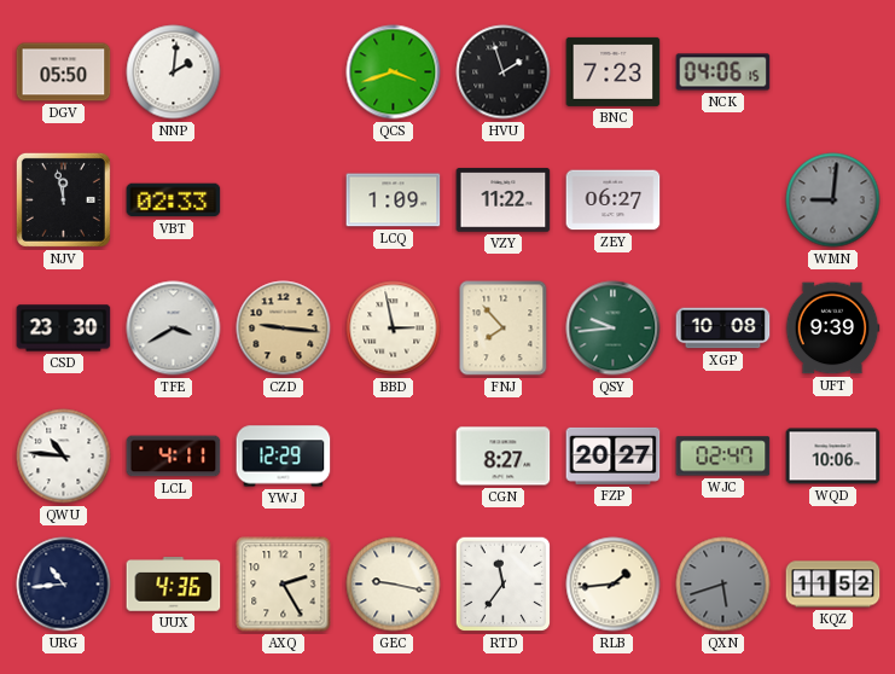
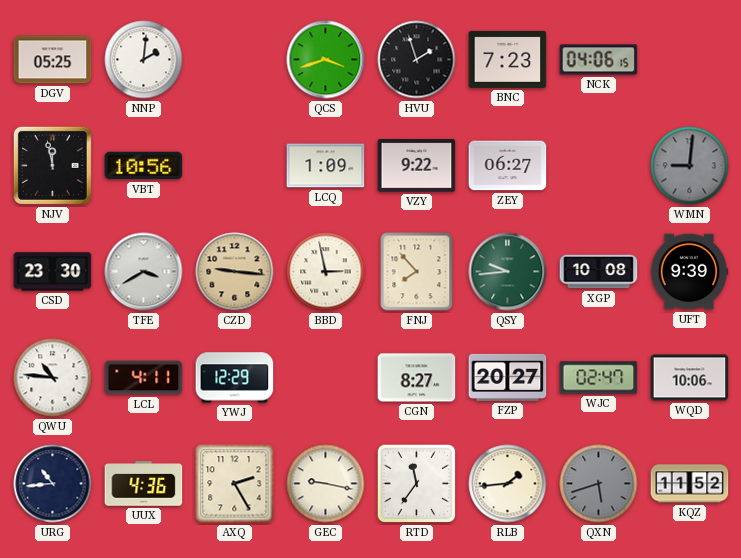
DGV: 05:50 -> 05:25 (53, 60)
VBT: 02:33 -> 10:56 (144, 166)
VZY: 11:22 -> 9:22 (417, 166)
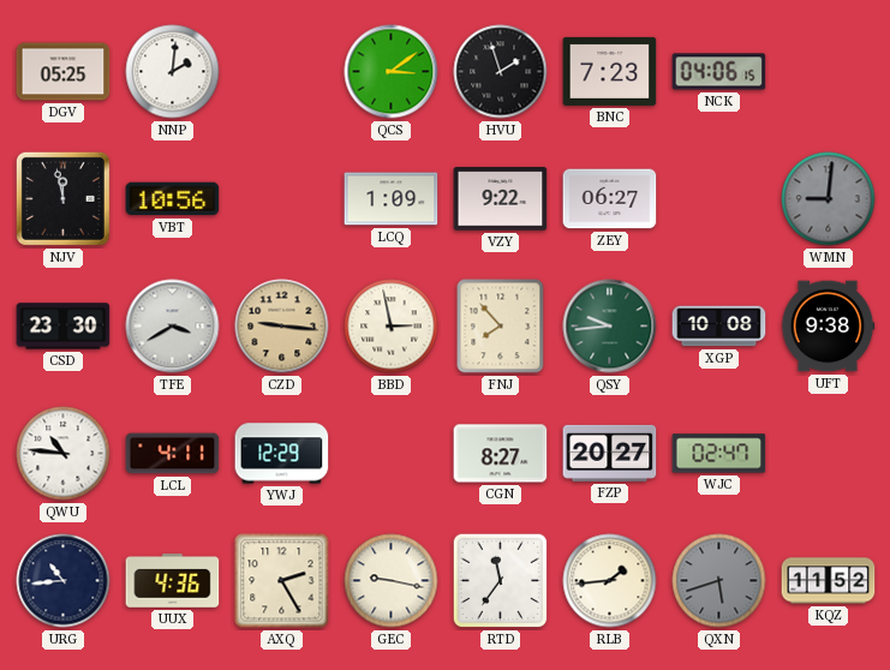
QCS: 3:42 -> 3:09 (392, 72)
UFT: 9:39 -> 9:38 (828, 327)
WQD: 10:06 -> none (690, 378)
